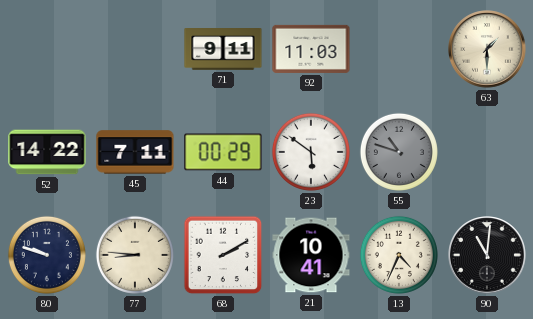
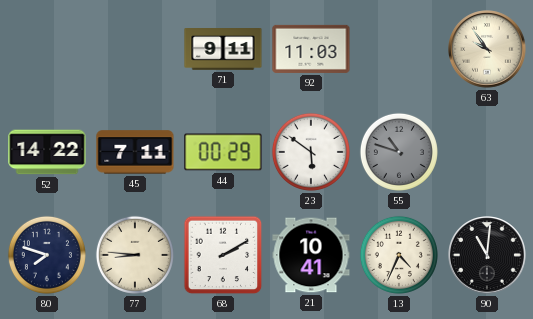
63: 1:30 -> 9:54 (487, 49)
80: 9:48 -> 7:48 (47, 255)
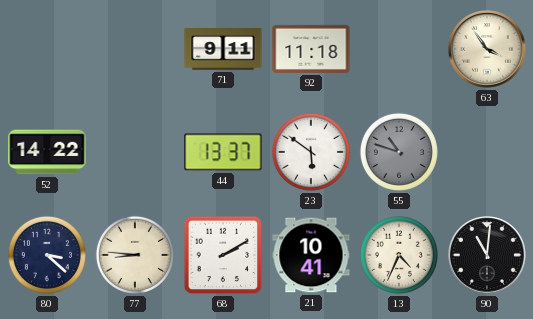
92: 11:03 -> 11:18 (311, 49)
63: 9:54 -> 3:54 (487, 49)
45: 7:11 -> none (135, 152)
44: 00:29 -> 13:37 (223, 152)
80: 7:48 -> 3:22 (47, 255)
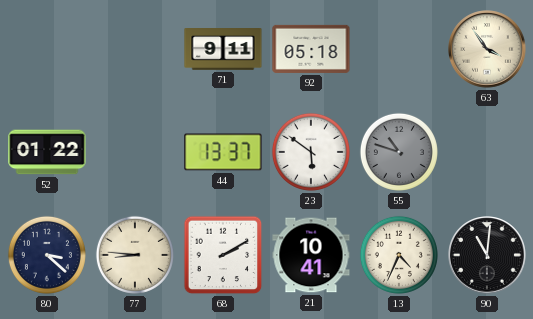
92: 11:18 -> 05:18 (311, 49)
52: 14:22 -> 01:22 (47, 152)
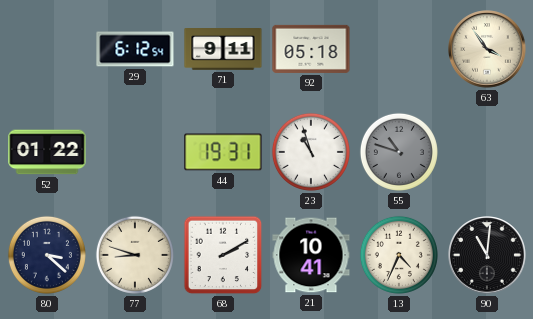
29: none -> 6:12 (135, 49)
44: 13:37 -> 19:31 (223, 152)
23: 5:51 -> 10:57 (311, 152)
77: 8:46 -> 8:48 (135, 255)
